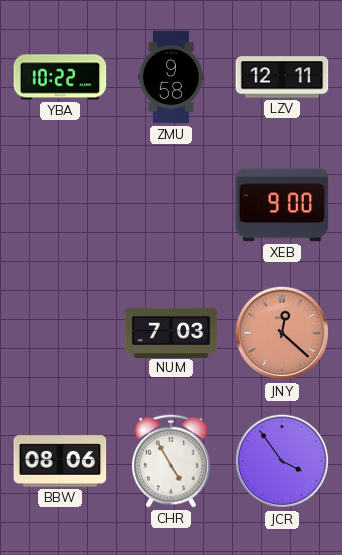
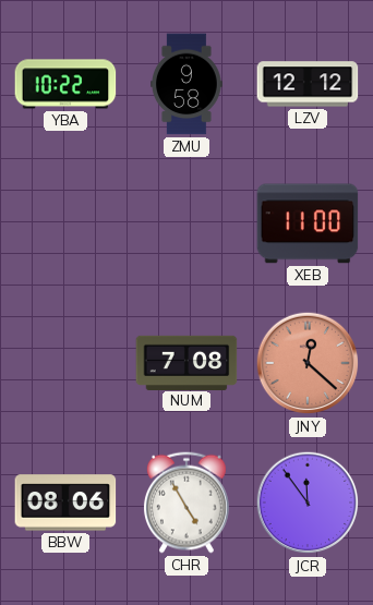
LZV: 12:11 -> 12:12 (308, 84)
XEB: 9:00 -> 11:00 (308, 223)
NUM: 7:03 -> 7:08 (186, 362)
JCR: 3:54 -> 11:54 (308, 503)
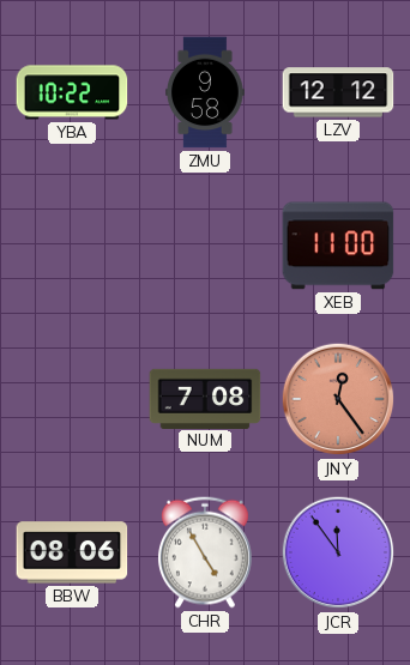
JNY: 12:22 -> 12:24 (338, 399)
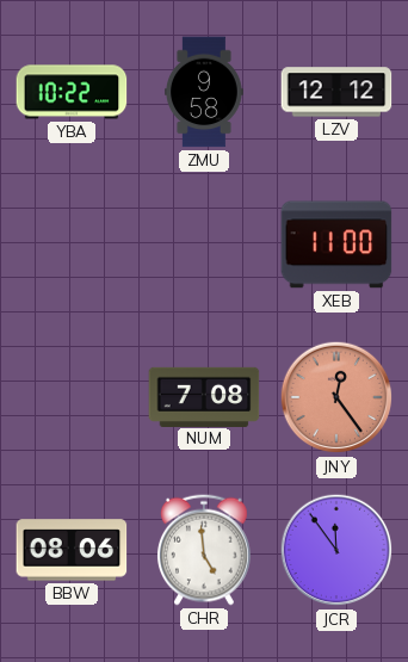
CHR: 4:55 -> 4:59 (204, 550)
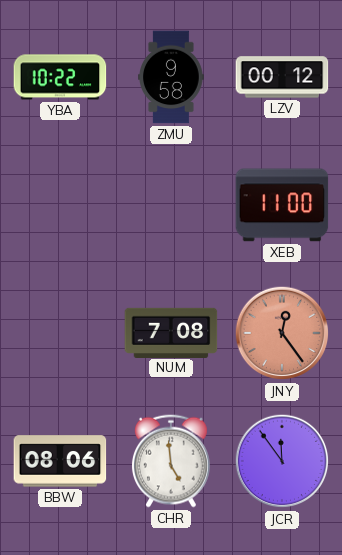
LZV: 12:12 -> 00:12 (282, 77)
